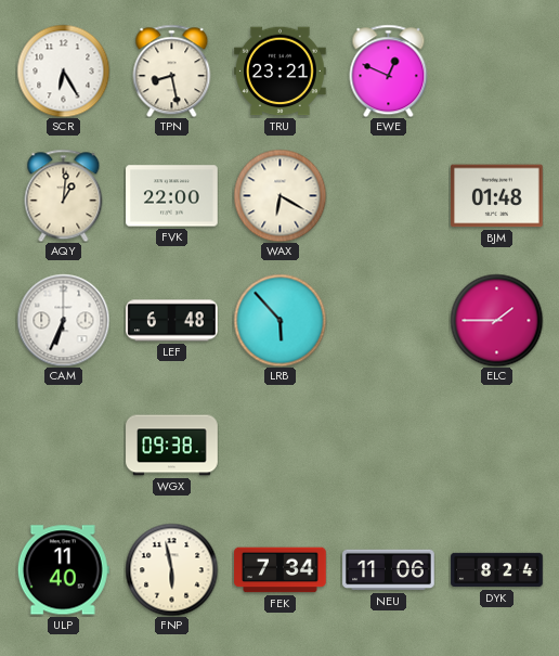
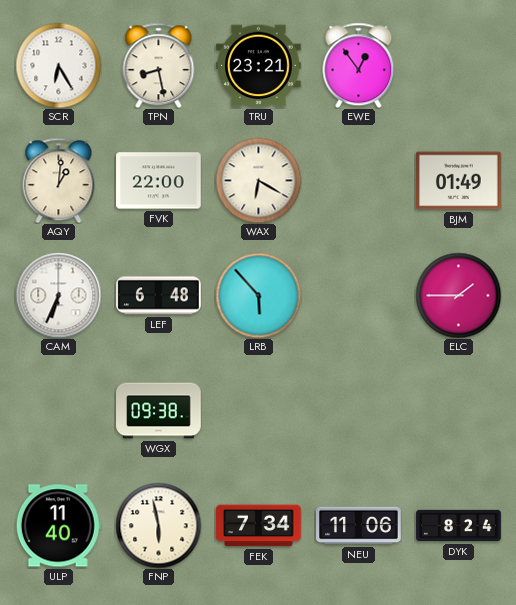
EWE: 12:49 -> 12:54 (359, 65)
BJM: 01:48 -> 01:49 (459, 181)
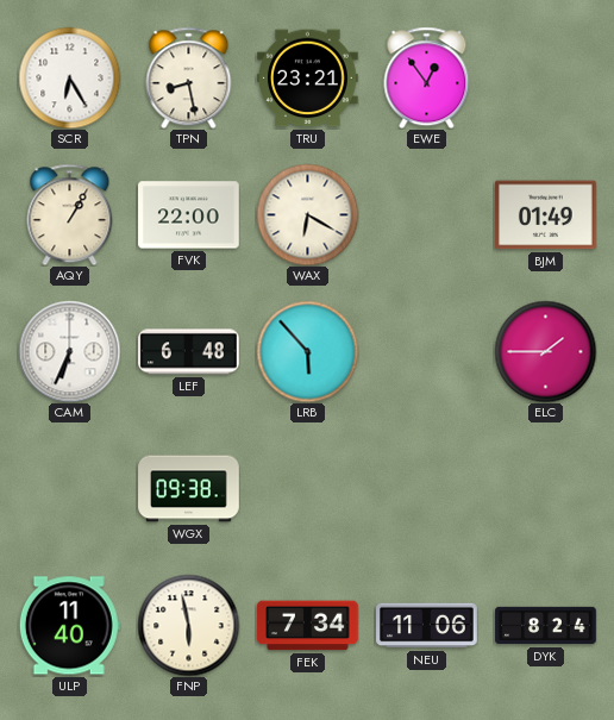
AQY: 1:01 -> 1:05 (70, 214)
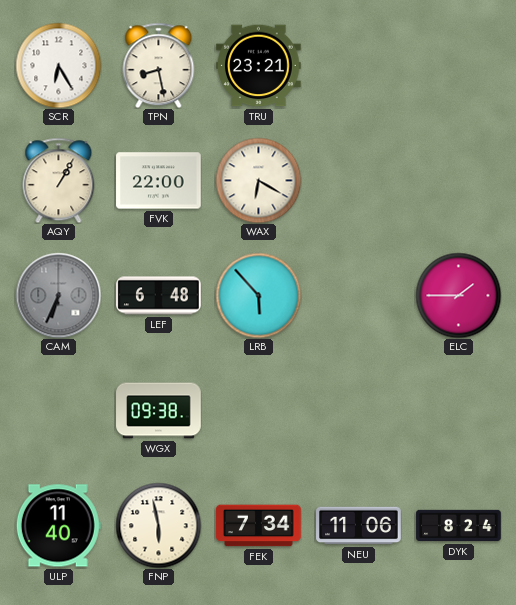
EWE: 12:54 -> none (427, 77)
BJM: 01:49 -> none (546, 215)
CAM dial: white -> grey (58, 295)
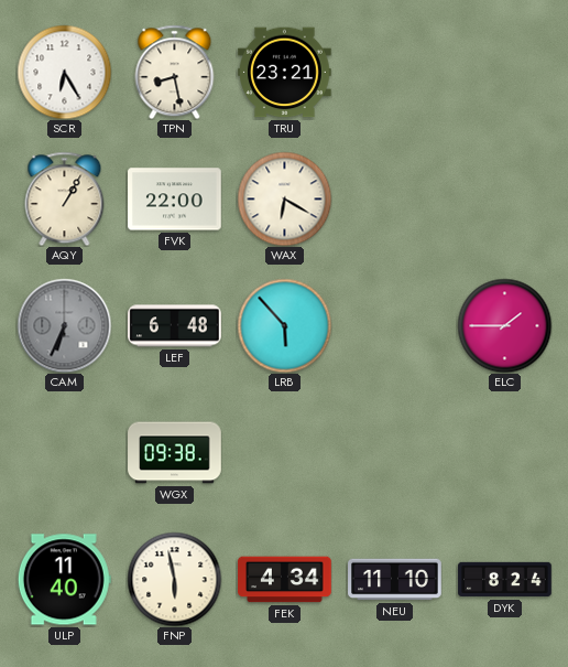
FEK: 7:34 -> 4:34 (285, 580)
NEU: 11:06 -> 11:10 (395, 580)
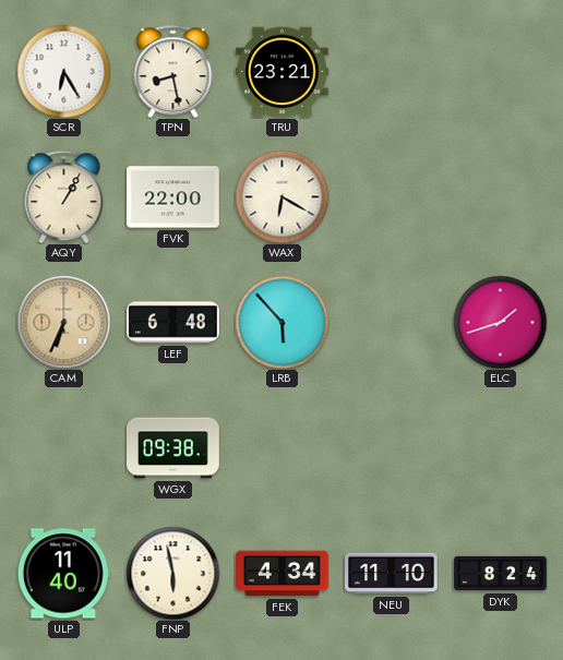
CAM dial: grey -> champagne (63, 322)
ELC: 1:45 -> 1:42 (500, 322)
